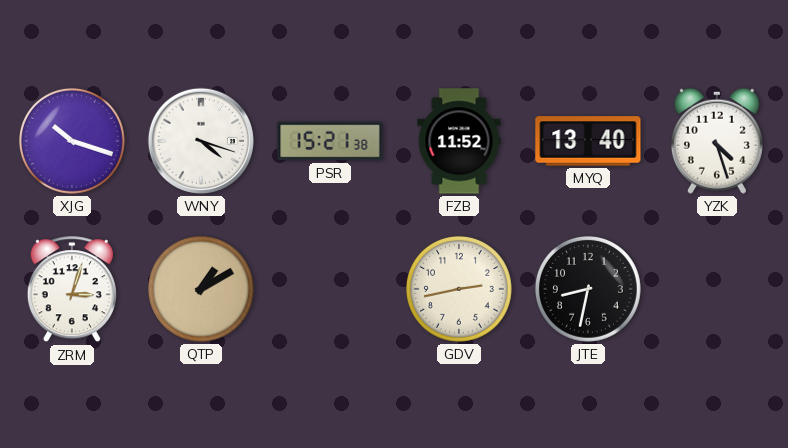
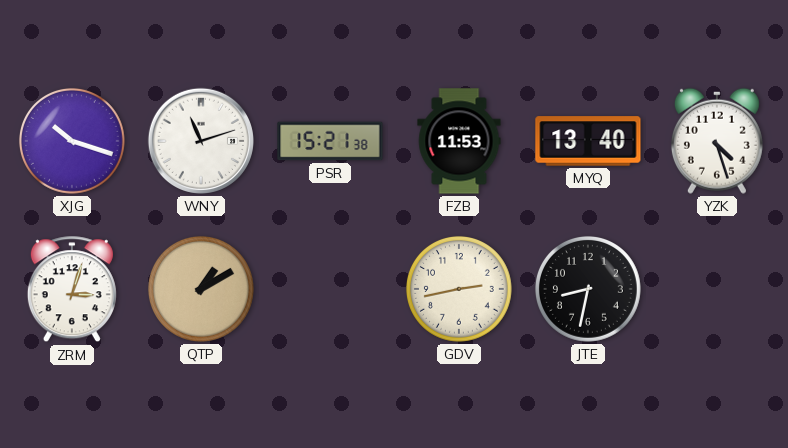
WNY: 4:18 -> 11:12 (201, 141)
FZB: 11:52 -> 11:53 (459, 141)
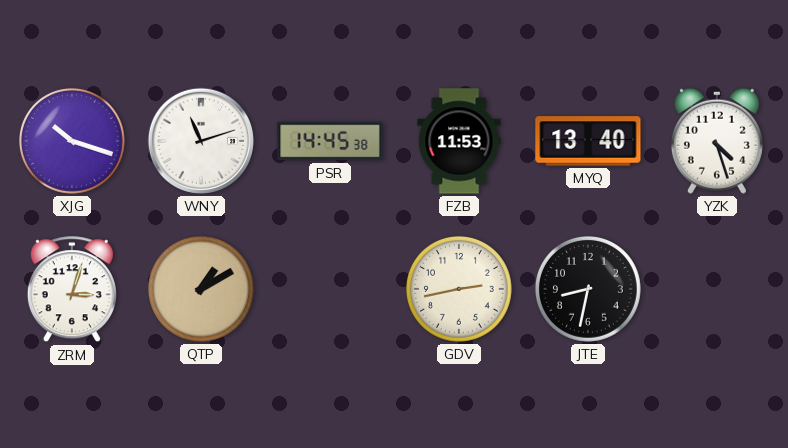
PSR: 15:21 -> 14:45 (330, 141)
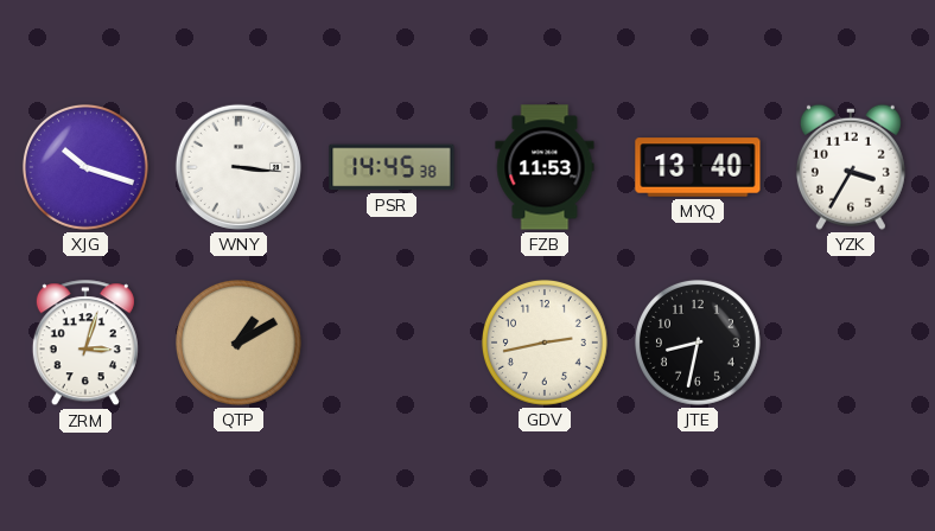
WNY: 11:12 -> 3:16 (238, 167)
YZK: 4:27 -> 3:35 (851, 167)
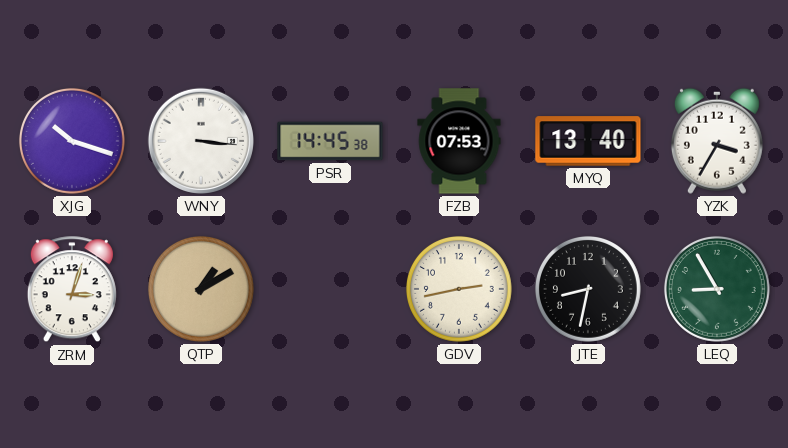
FZB: 11:53 -> 07:53 (459, 141)
LEQ: none -> 8:55 (717, 289)
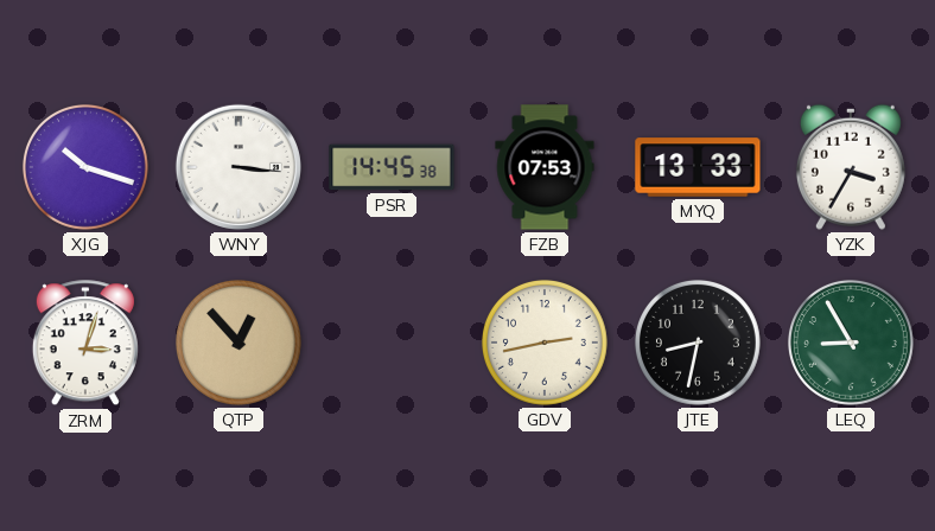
MYQ: 13:40 -> 13:33 (698, 167)
QTP: 1:10 -> 12:53 (238, 343)
